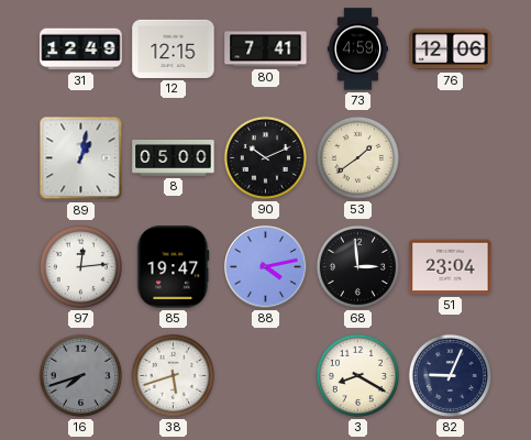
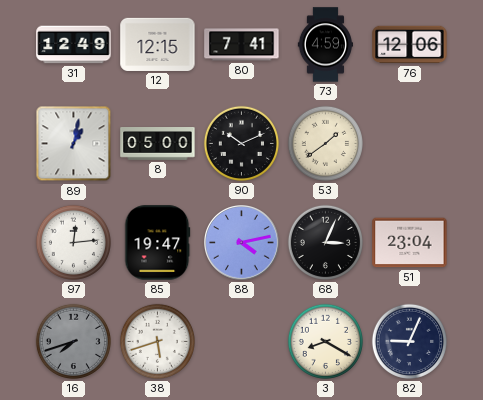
68: 2:59 -> 3:04 (325, 242)
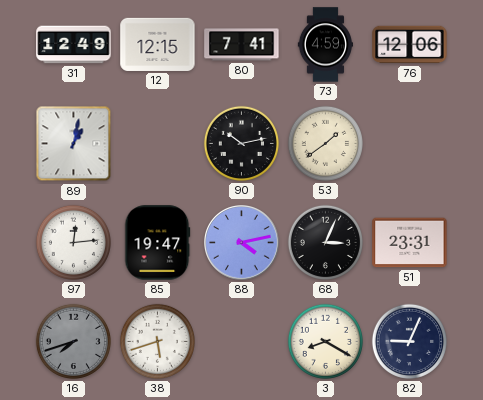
8: 05:00 -> none (158, 144)
90: 10:11 -> 10:13 (241, 143)
51: 23:04 -> 23:31 (410, 243)
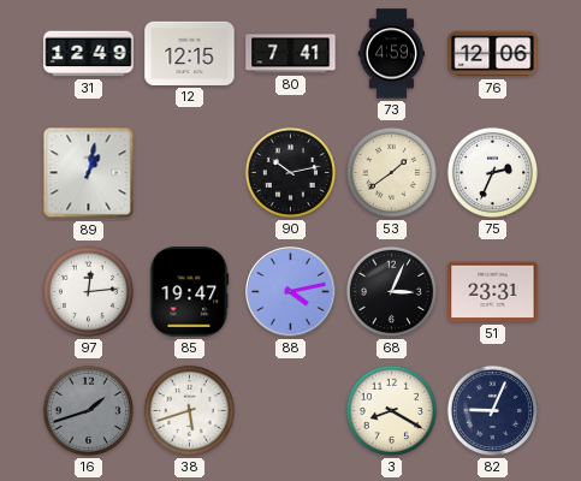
75: none -> 2:34 (492, 172)
16: 7:42 -> 1:42 (88, 410)
